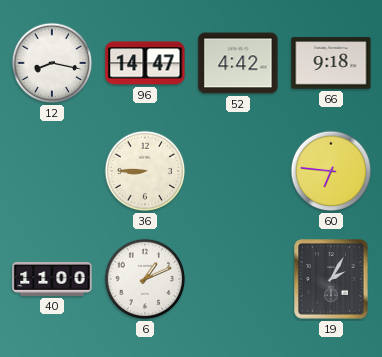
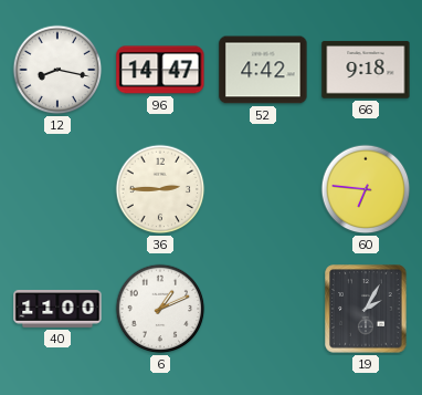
36: 8:45 -> 2:45 (160, 189)
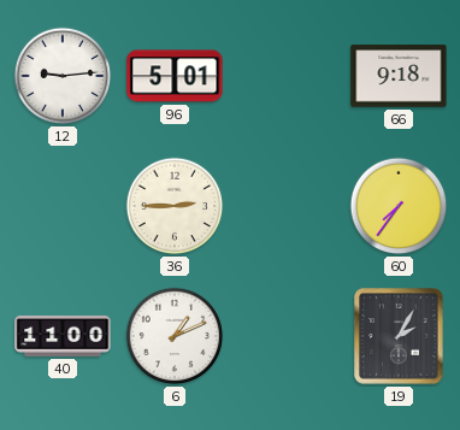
12: 8:17 -> 9:14 (63, 76)
96: 14:47 -> 5:01 (175, 76)
52: 4:42 -> none (263, 70)
60: 6:46 -> 7:36 (399, 206)
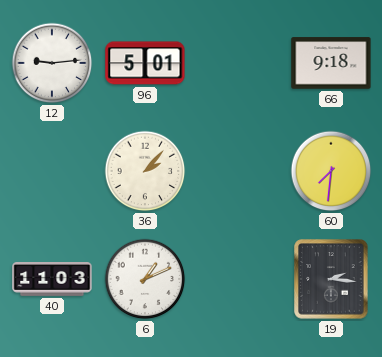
36: 2:45 -> 2:07 (145, 171)
60: 7:36 -> 7:31 (331, 171)
40: 11:00 -> 11:03 (52, 280)
19: 2:05 -> 2:16 (331, 279)
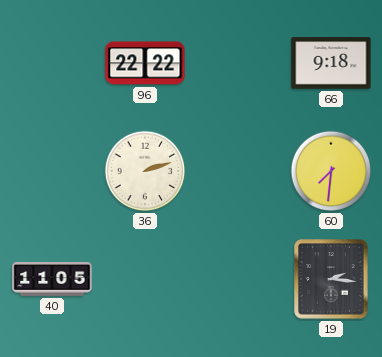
12: 9:14 -> none (52, 63)
96: 5:01 -> 22:22 (145, 63)
36: 2:07 -> 2:12 (145, 171)
40: 11:03 -> 11:05 (52, 280)
6: 1:11 -> none (145, 279)
